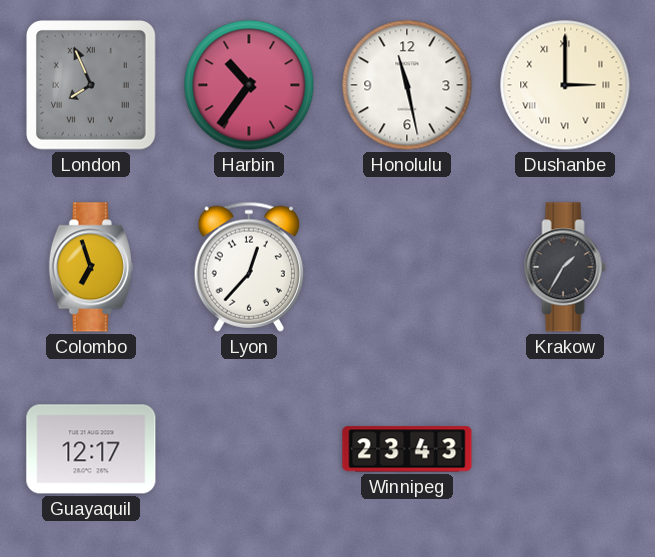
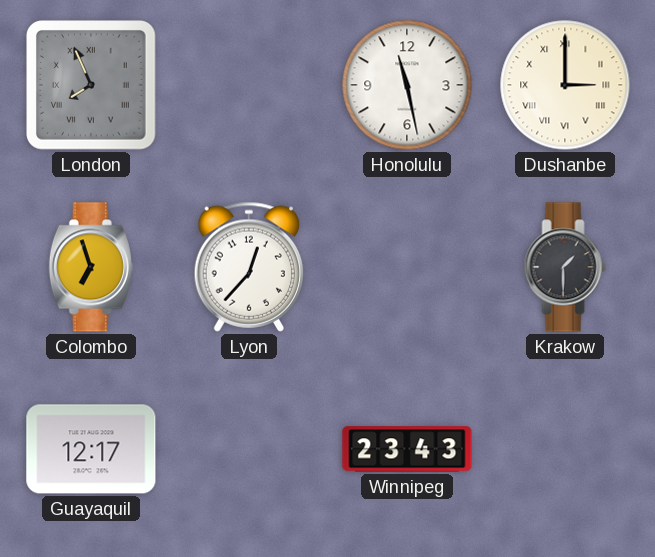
Harbin: 10:36 -> none (249, 85)
Krakow: 1:35 -> 1:30 (565, 267)
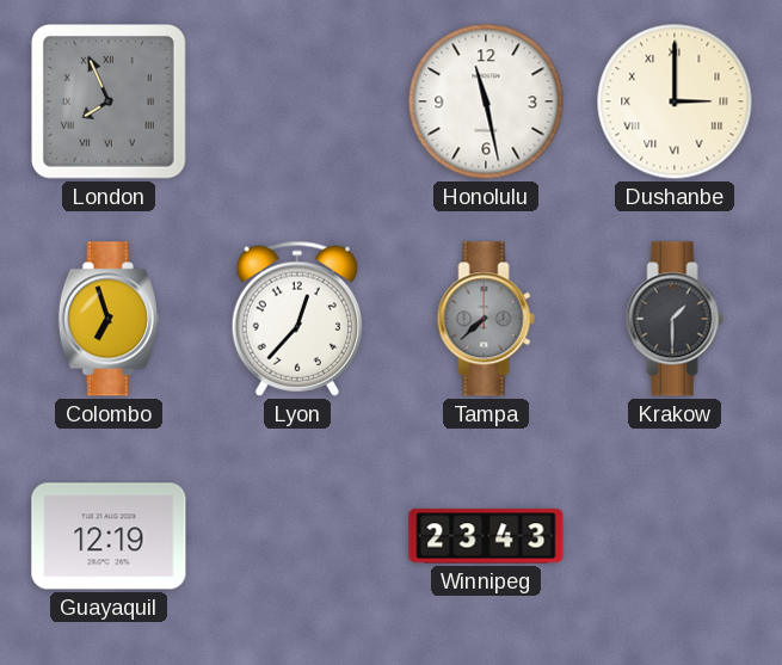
Tampa: none -> 7:38 (486, 319)
Guayaquil: 12:17 -> 12:19 (109, 536)
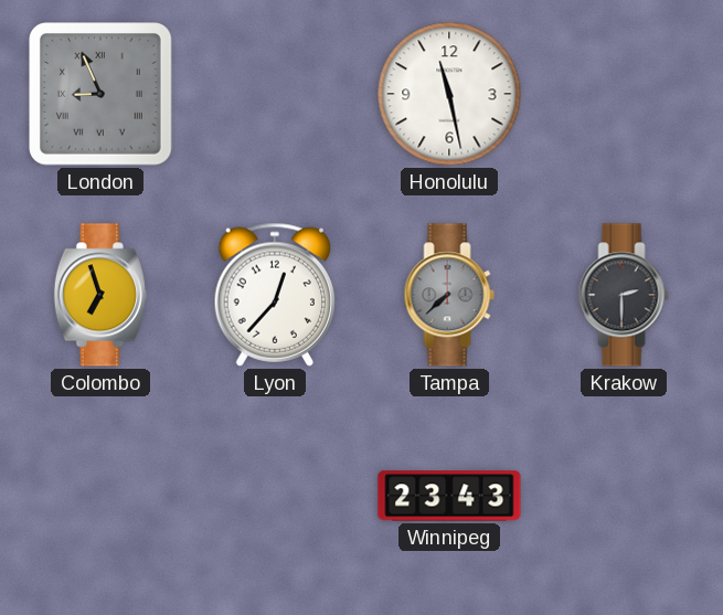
London: 7:56 -> 8:56 (102, 95)
Dushanbe: 3:00 -> none (675, 101)
Krakow: 1:30 -> 2:30 (624, 295)
Guayaquil: 12:19 -> none (109, 536)
